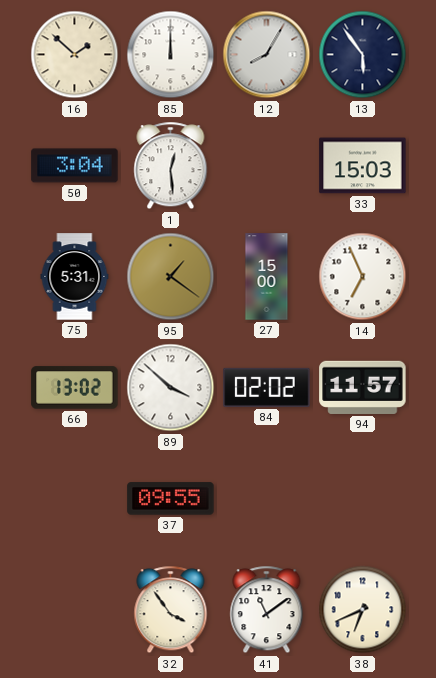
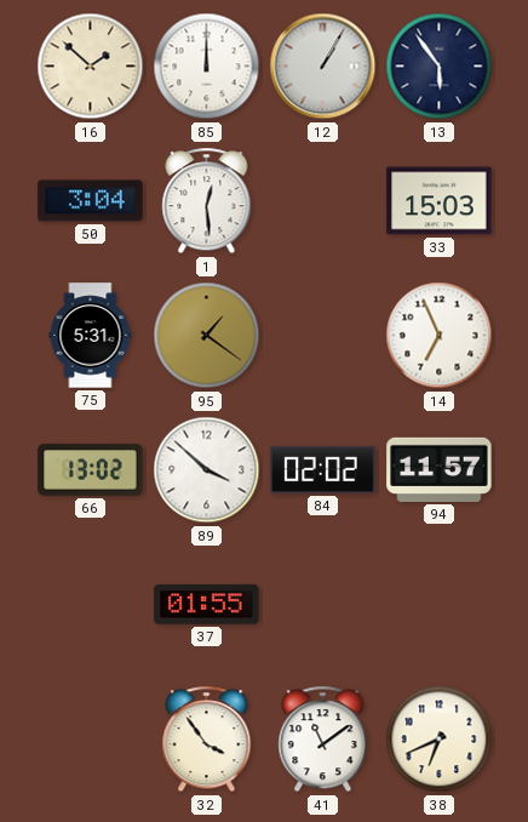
12: 8:05 -> 1:05 (323, 67)
27: 15:00 -> none (267, 277)
37: 09:55 -> 01:55 (207, 605)
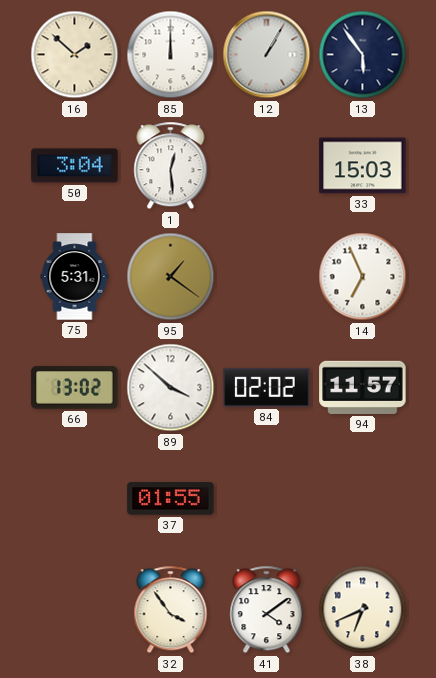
41: 11:09 -> 4:09 (267, 610)
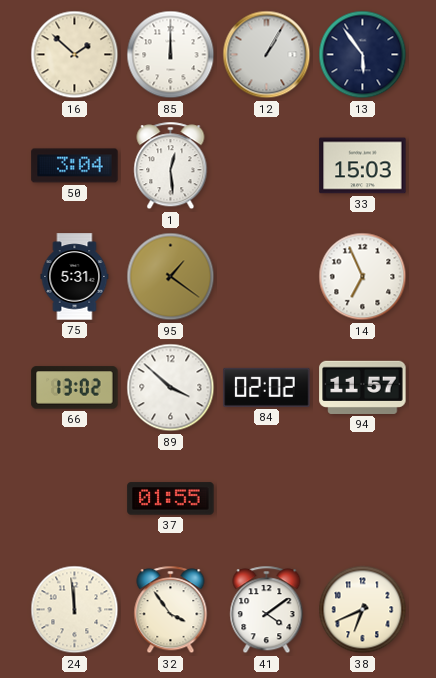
24: none -> 11:59 (75, 610)
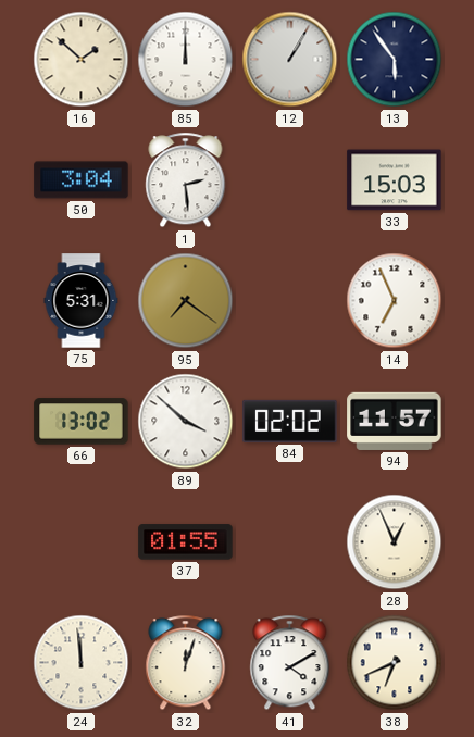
1: 12:29 -> 2:29 (186, 180)
95: 1:21 -> 7:21 (186, 301)
28: none -> 12:56 (395, 542)
32: 3:54 -> 12:03 (186, 663)
41: 4:09 -> 4:10 (290, 663)
